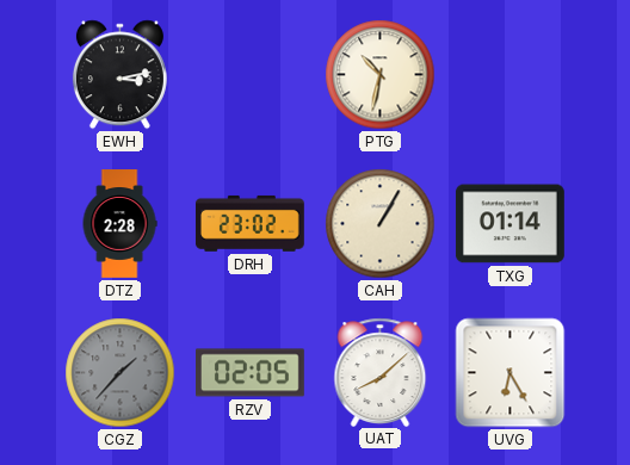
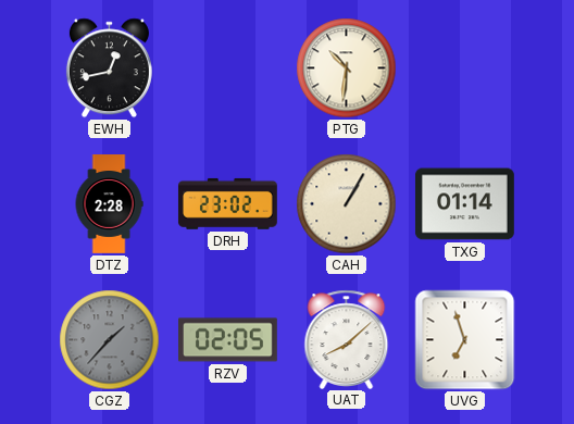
EWH: 3:13 -> 12:43 (109, 68)
PTG: 10:32 -> 10:31 (347, 68)
UVG: 6:25 -> 6:57 (465, 340)
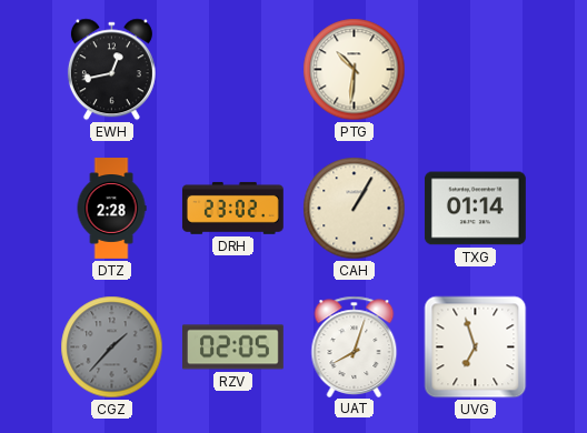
UAT: 8:08 -> 8:03 (355, 346)
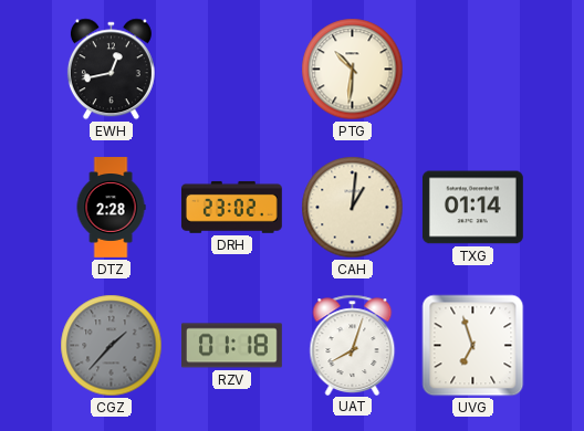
CAH: 1:05 -> 1:01 (353, 208)
RZV: 02:05 -> 01:18 (232, 346)
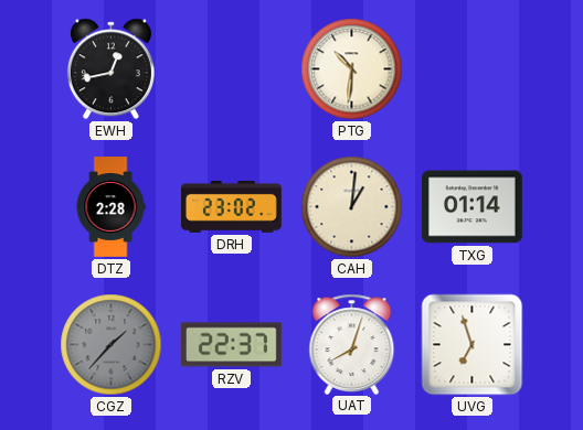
RZV: 01:18 -> 22:37 (232, 345)
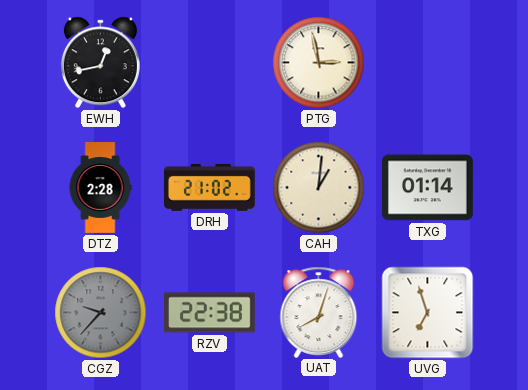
PTG: 10:31 -> 2:58 (319, 63)
DRH: 23:02 -> 21:02 (209, 187)
CGZ: 1:37 -> 9:37 (101, 313)
RZV: 22:37 -> 22:38 (210, 313)
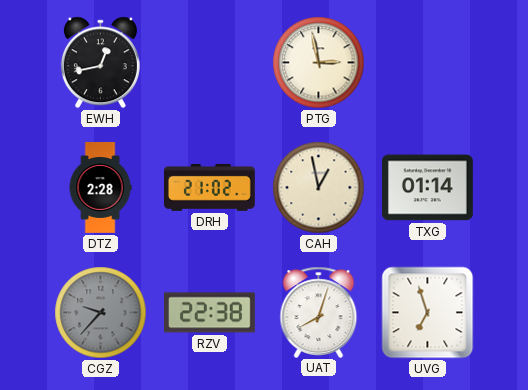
CAH: 1:01 -> 12:58 (319, 188)
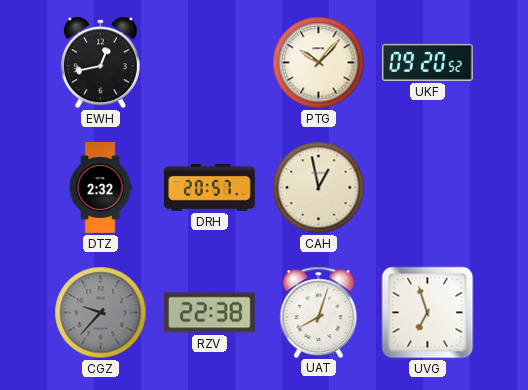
PTG: 2:58 -> 10:07 (319, 63)
UKF: none -> 09:20 (428, 62)
DTZ: 2:28 -> 2:32 (100, 188)
DRH: 21:02 -> 20:57 (209, 187)
TXG: 01:14 -> none (427, 188)
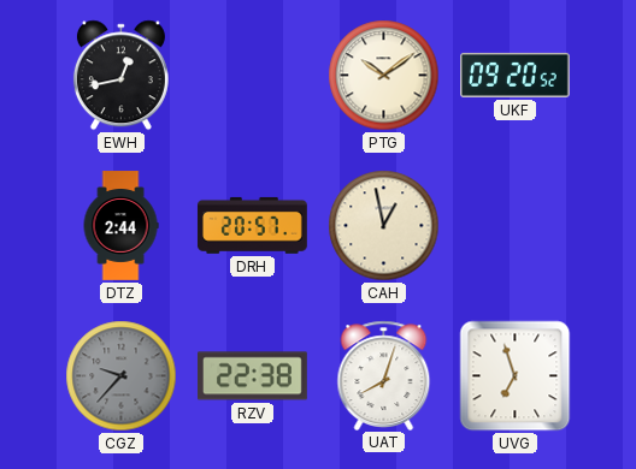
PTG: 10:07 -> 10:09 (384, 76)
DTZ: 2:32 -> 2:44 (120, 226)
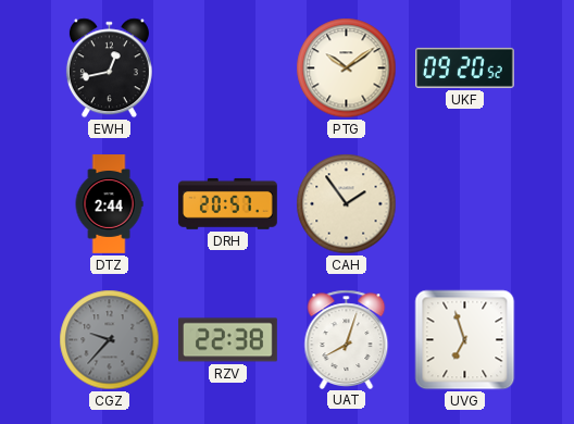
CAH: 12:58 -> 1:54 (347, 204)
